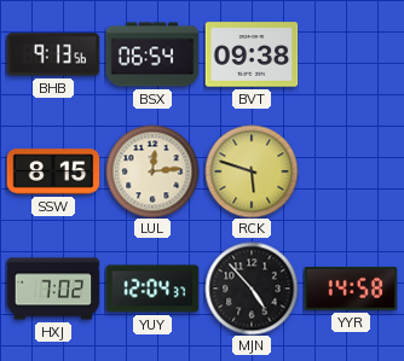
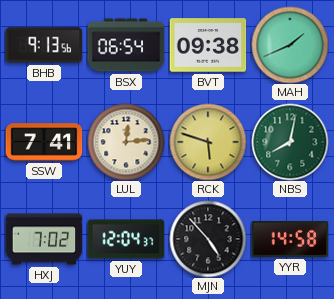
MAH: none -> 1:41 (290, 45)
SSW: 8:15 -> 7:41 (44, 142)
NBS: none -> 8:02 (290, 142)
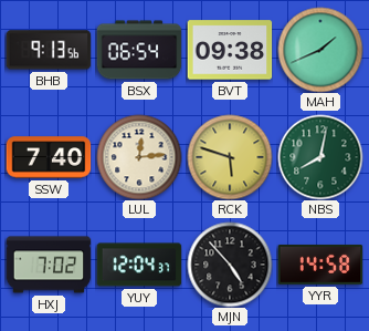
SSW: 7:41 -> 7:40 (49, 157)
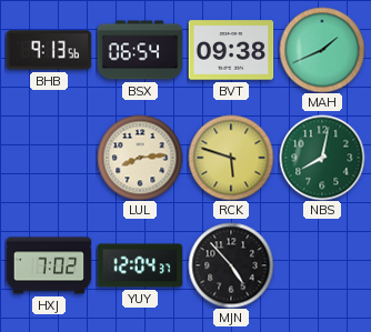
SSW: 7:40 -> none (49, 157)
LUL: 12:14 -> 8:14 (140, 158)
YYR: 14:58 -> none (320, 265)
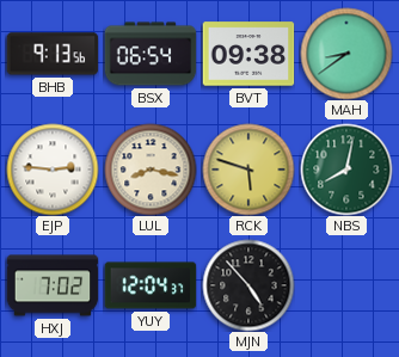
MAH: 1:41 -> 8:39 (346, 54)
EJP: none -> 2:46 (53, 170)
LUL: 8:14 -> 8:17 (151, 170)
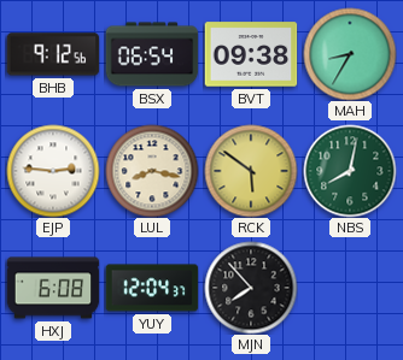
BHB: 9:13 -> 9:12 (53, 54)
MAH: 8:39 -> 8:35 (350, 54)
RCK: 5:48 -> 5:51 (251, 171)
HXJ: 7:02 -> 6:08 (53, 288)
MJN: 4:53 -> 7:53 (251, 288)
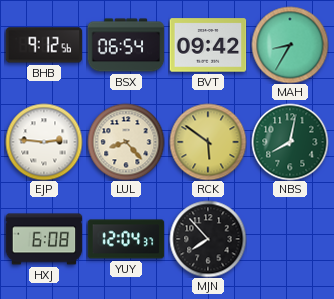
BVT: 09:38 -> 09:42 (208, 45)
LUL: 8:17 -> 8:23 (126, 142)
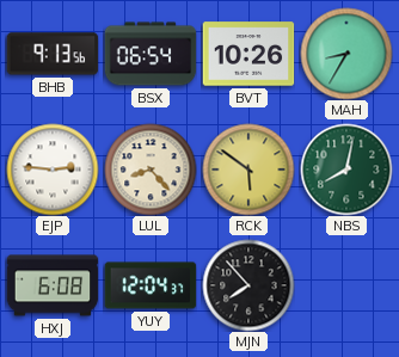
BHB: 9:12 -> 9:13 (53, 54)
BVT: 09:42 -> 10:26 (248, 54)
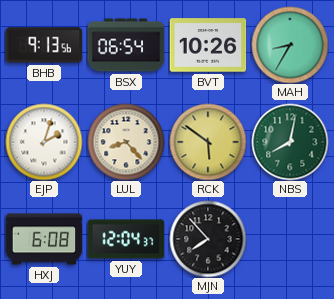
EJP: 2:46 -> 2:03 (44, 142)
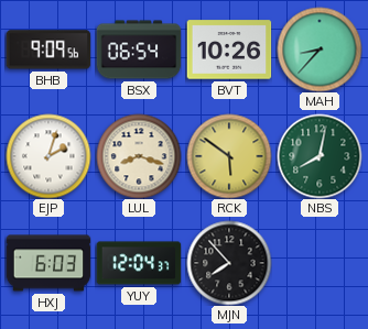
BHB: 9:13 -> 9:09 (48, 50)
MAH: 8:35 -> 8:37 (320, 50)
LUL: 8:23 -> 8:18 (139, 156)
HXJ: 6:08 -> 6:03 (48, 263)
